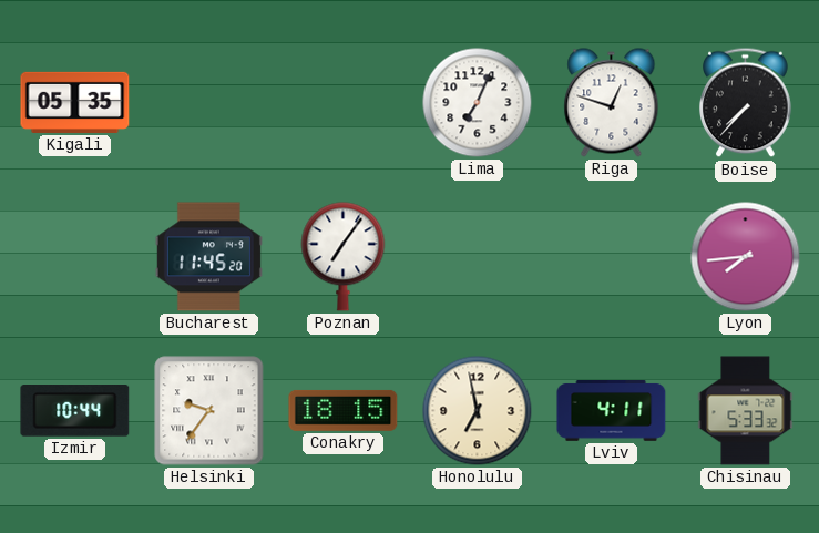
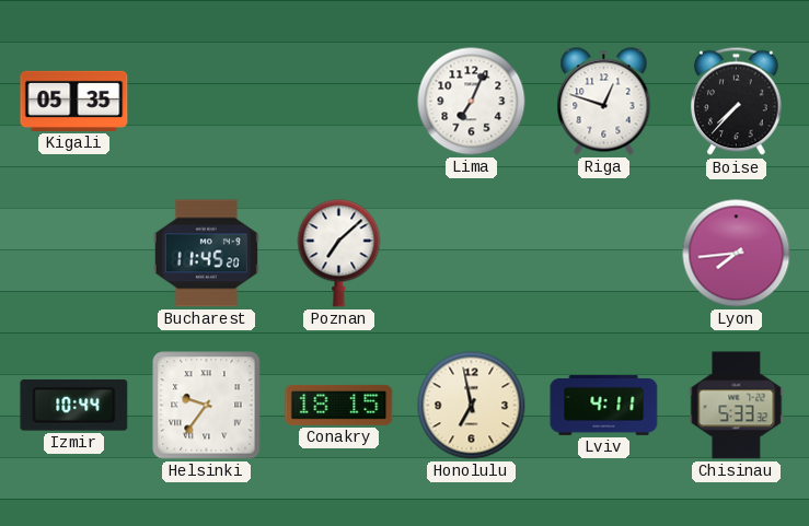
Poznan: 7:06 -> 7:08 (339, 254)
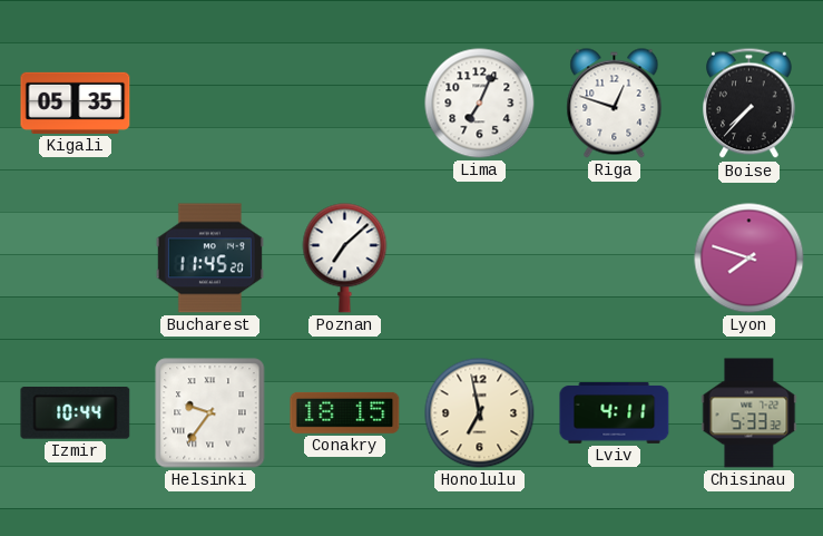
Lyon: 7:44 -> 7:48 (749, 259)
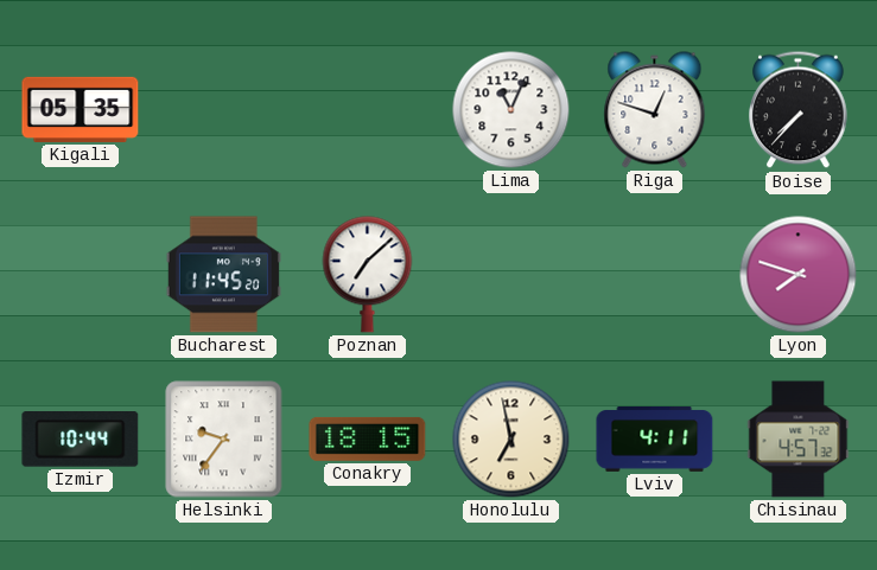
Lima: 7:04 -> 11:04 (511, 110)
Chisinau: 5:33 -> 4:57 (799, 440)
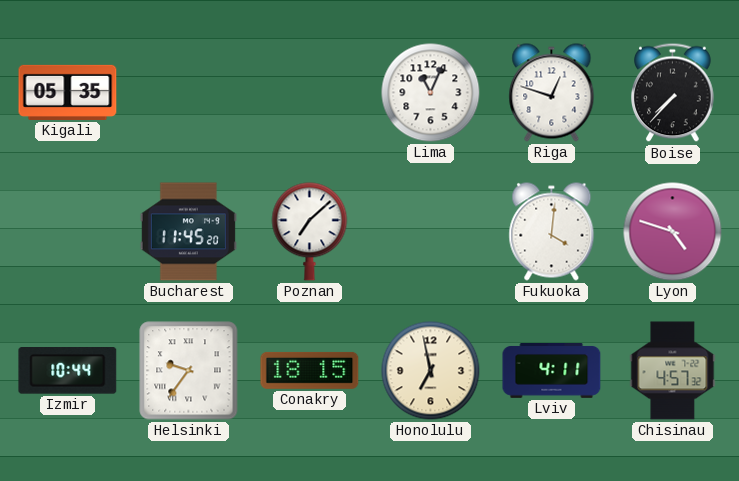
Fukuoka: none -> 4:01 (552, 232)
Lyon: 7:48 -> 4:48 (673, 232)
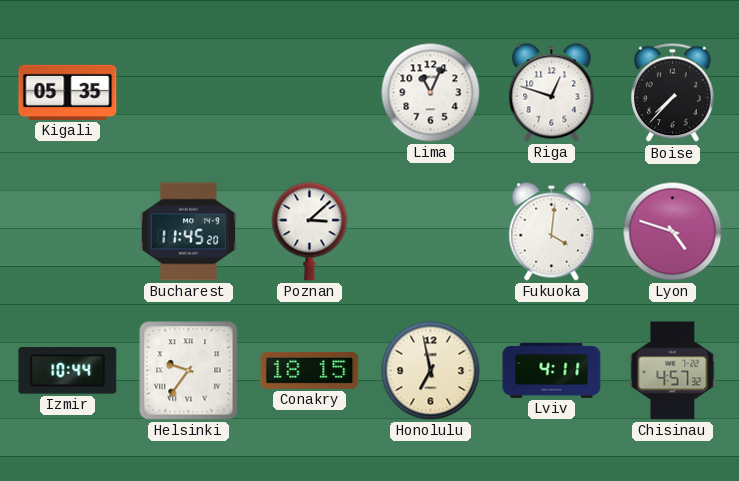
Poznan: 7:08 -> 3:08 (310, 232)
